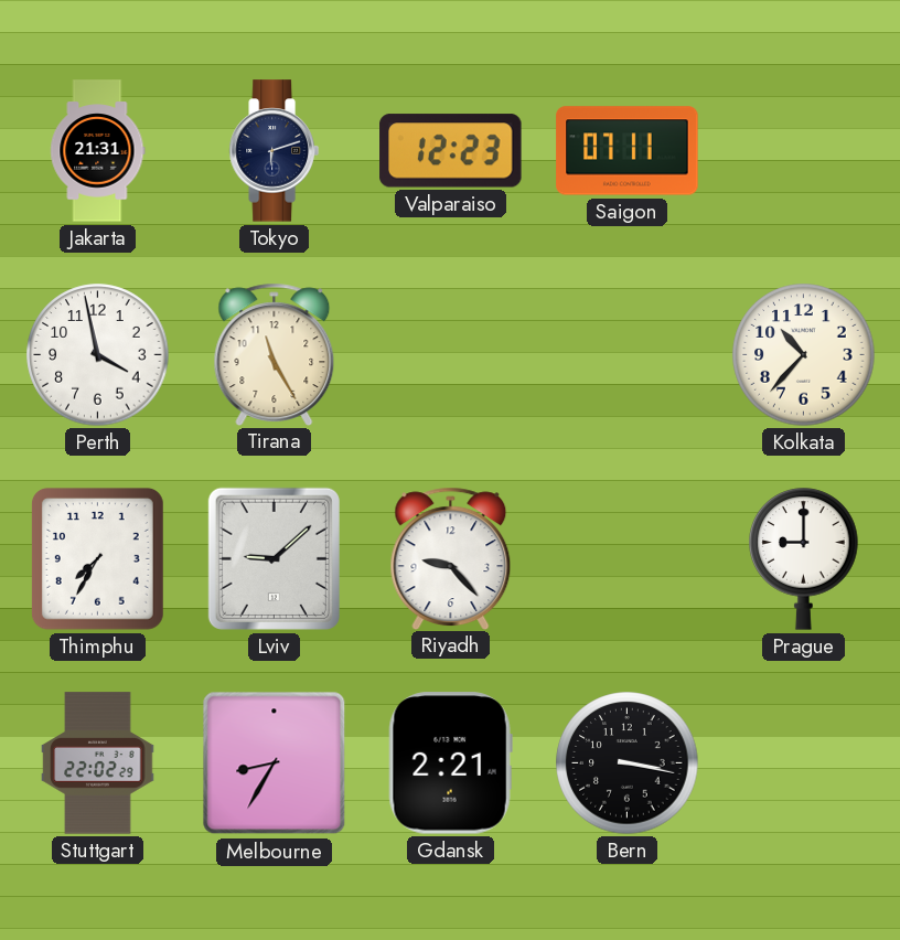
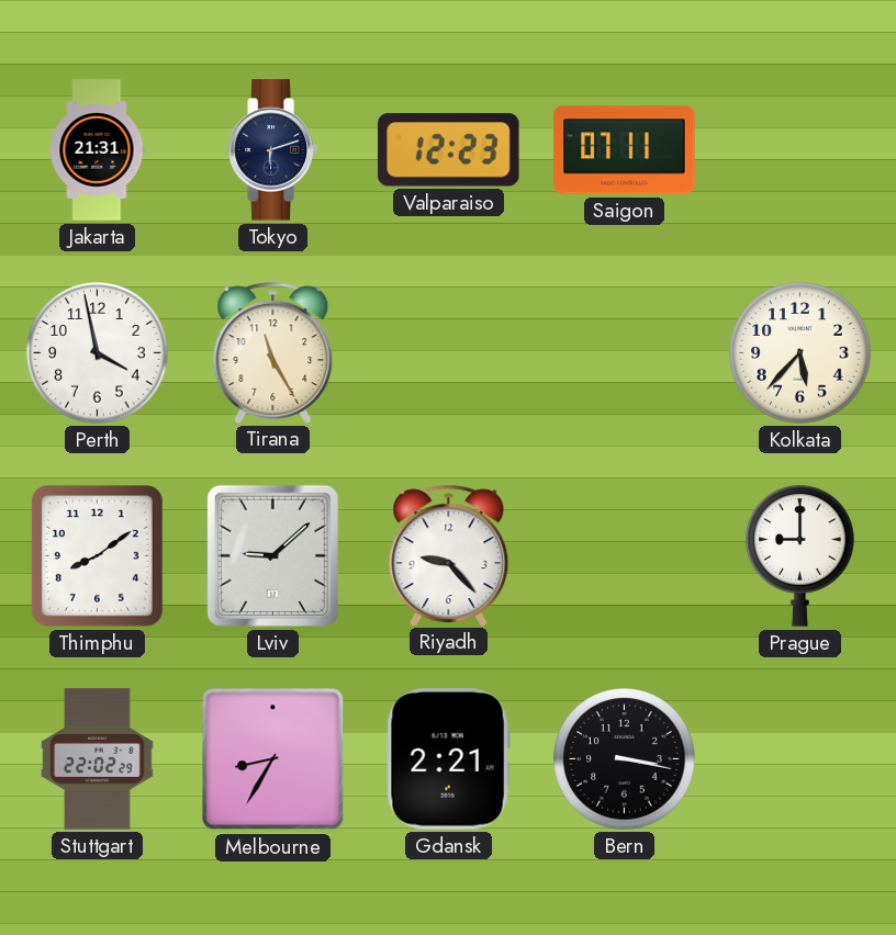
Kolkata: 10:37 -> 5:37 (800, 353)
Thimphu: 7:35 -> 8:09 (97, 555)
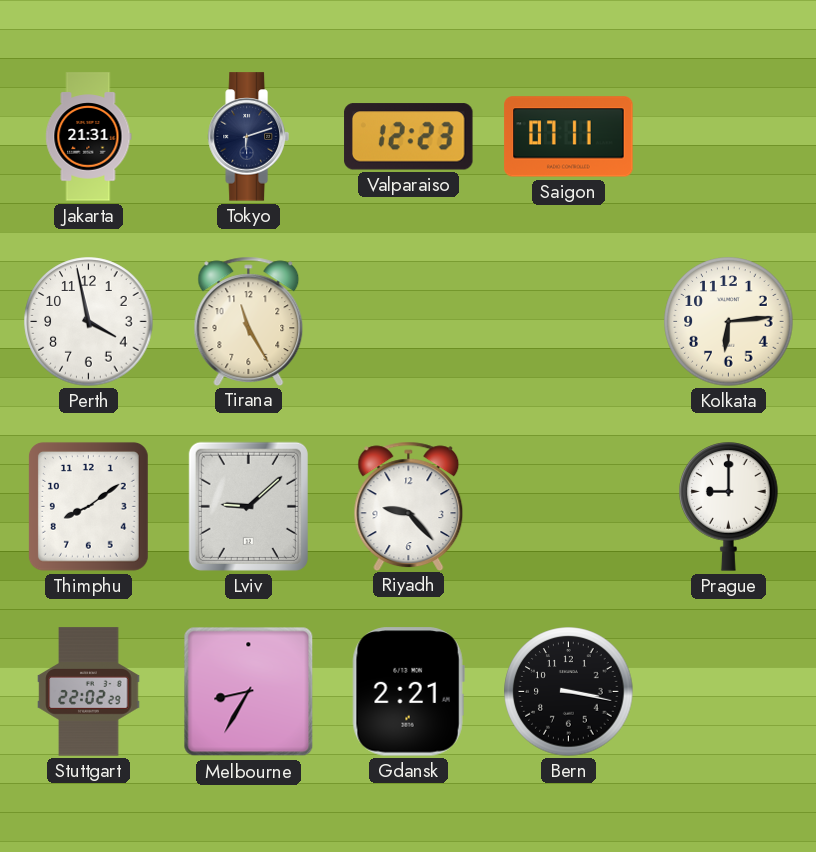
Kolkata: 5:37 -> 6:14 (729, 322)
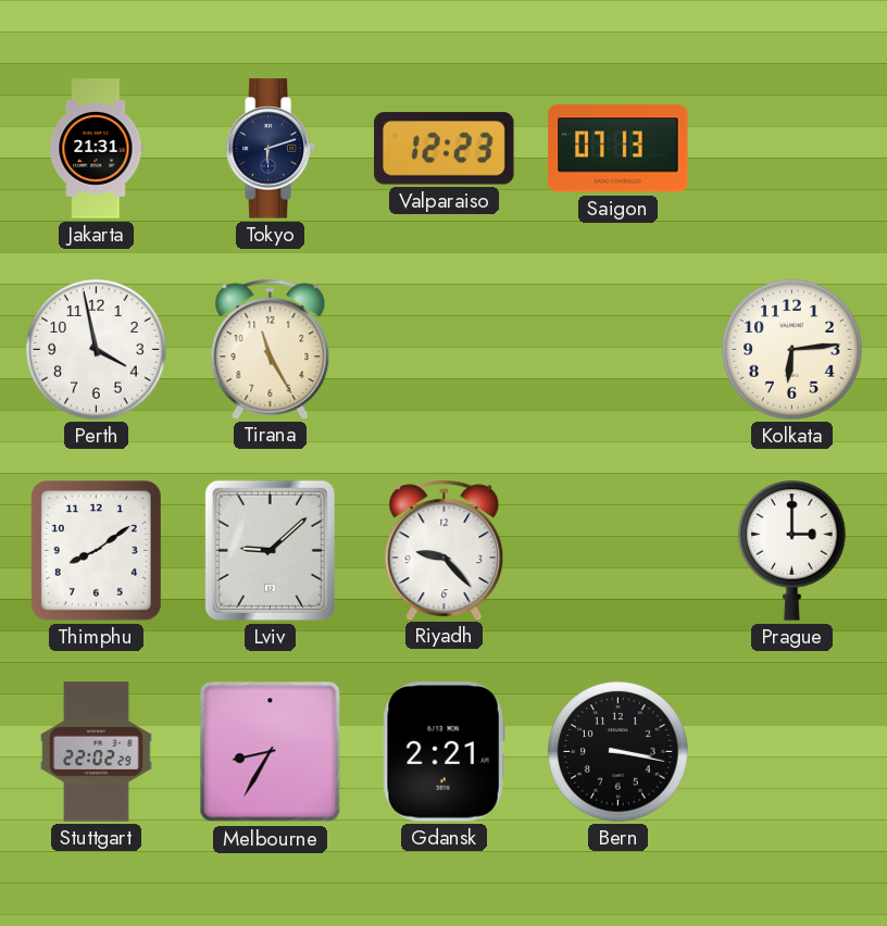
Saigon: 07:11 -> 07:13 (619, 149)
Prague: 9:00 -> 3:00 (792, 551)
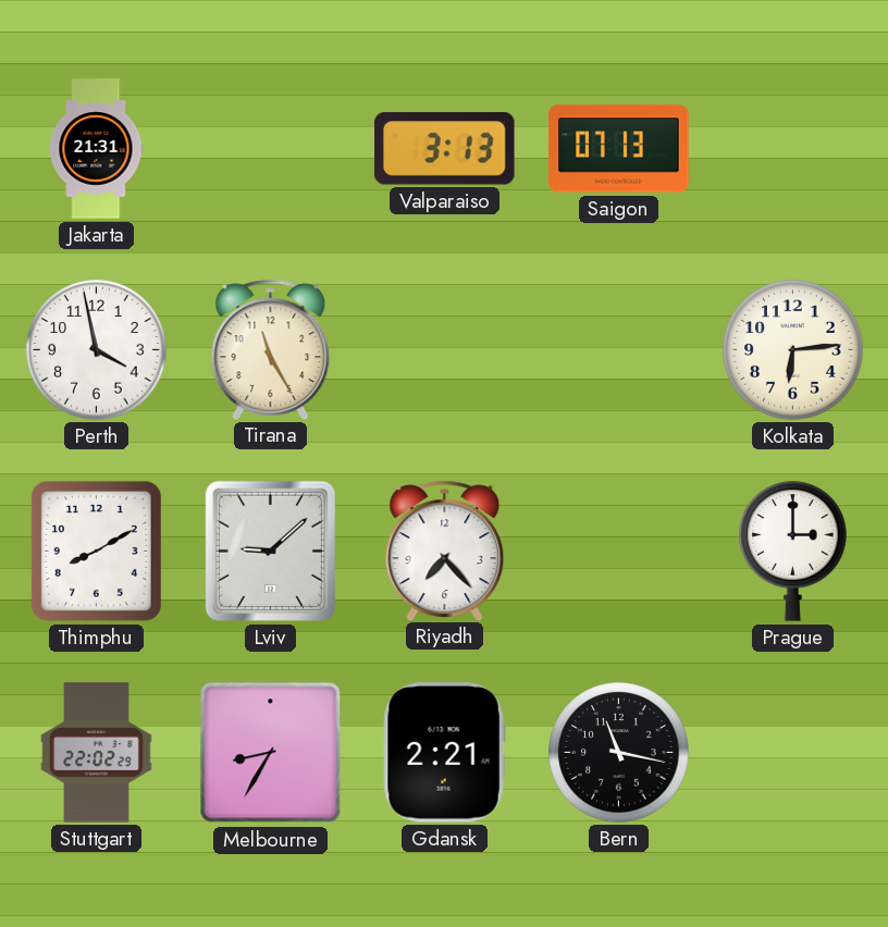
Tokyo: 6:12 -> none (270, 149)
Valparaiso: 12:23 -> 3:13 (445, 149)
Thimphu: 8:09 -> 8:10 (96, 551)
Riyadh: 9:23 -> 7:23 (445, 551)
Bern: 3:17 -> 11:17 (619, 753)
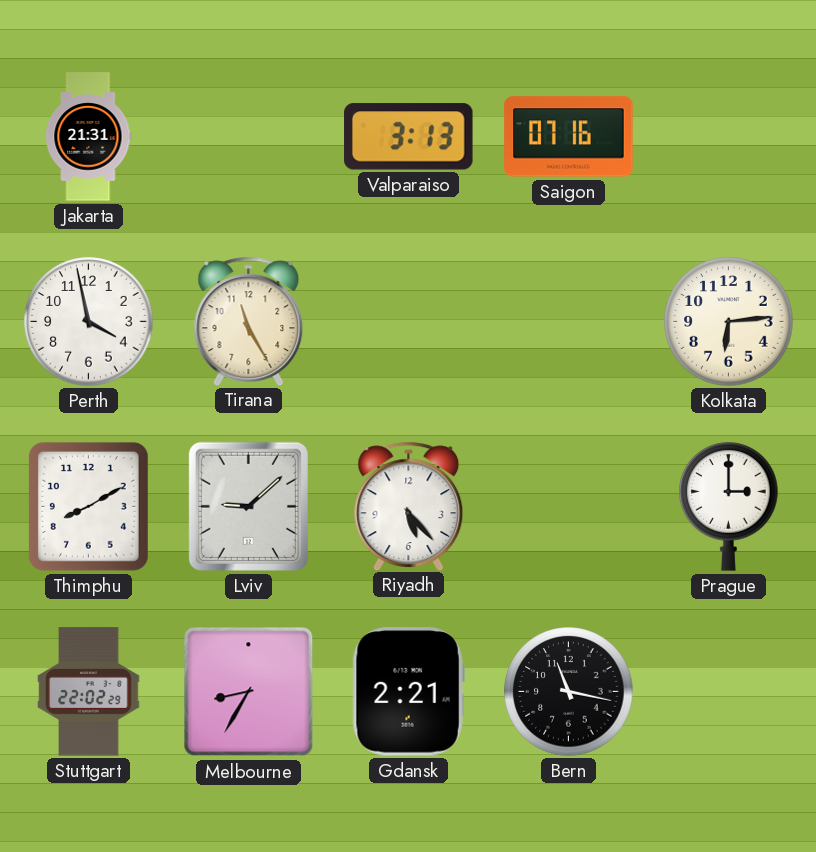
Saigon: 07:13 -> 07:16 (569, 137)
Riyadh: 7:23 -> 5:23 (409, 506)
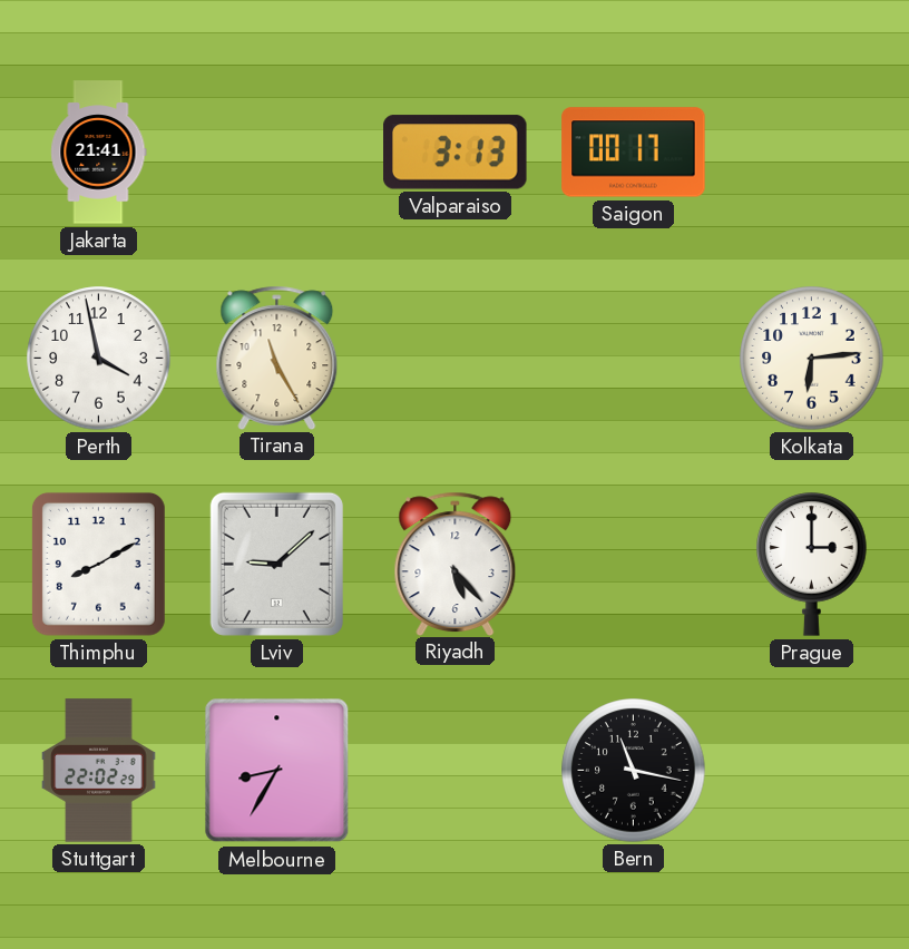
Jakarta: 21:31 -> 21:41 (99, 153)
Saigon: 07:16 -> 00:17 (634, 153)
Gdansk: 2:21 -> none (408, 692)
